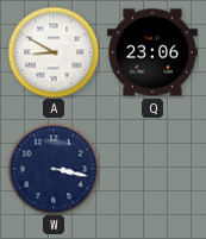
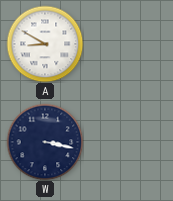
Q: 23:06 -> none (152, 52)
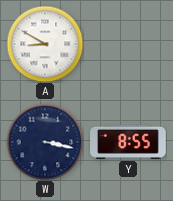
Y: none -> 8:55 (129, 142)
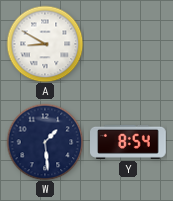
W: 3:17 -> 1:29 (45, 142)
Y: 8:55 -> 8:54 (129, 142)
